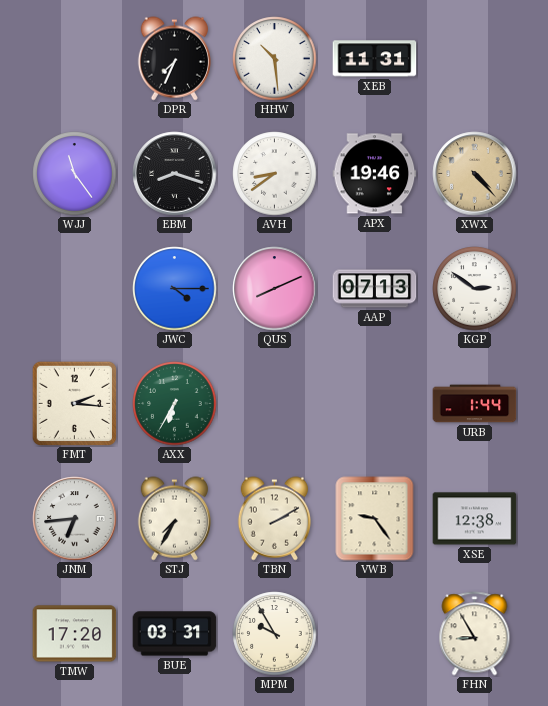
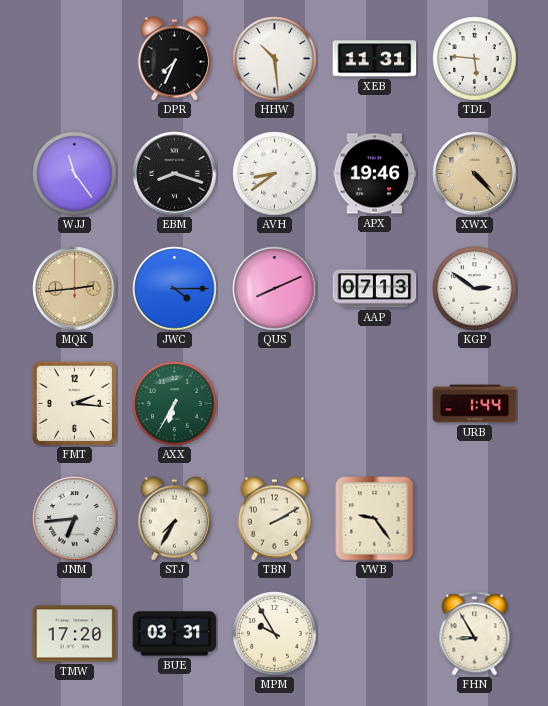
TDL: none -> 5:46 (475, 59)
MQK: none -> 2:44 (75, 289)
XSE: 12:38 -> none (475, 519)
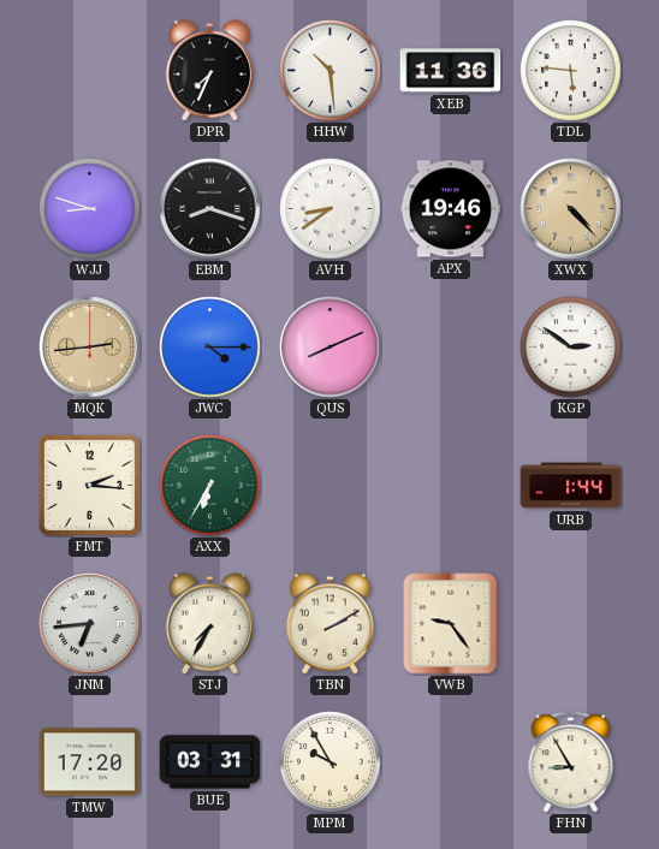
XEB: 11:31 -> 11:36 (451, 71)
WJJ: 11:24 -> 8:48 (90, 209)
AAP: 07:13 -> none (375, 289)
